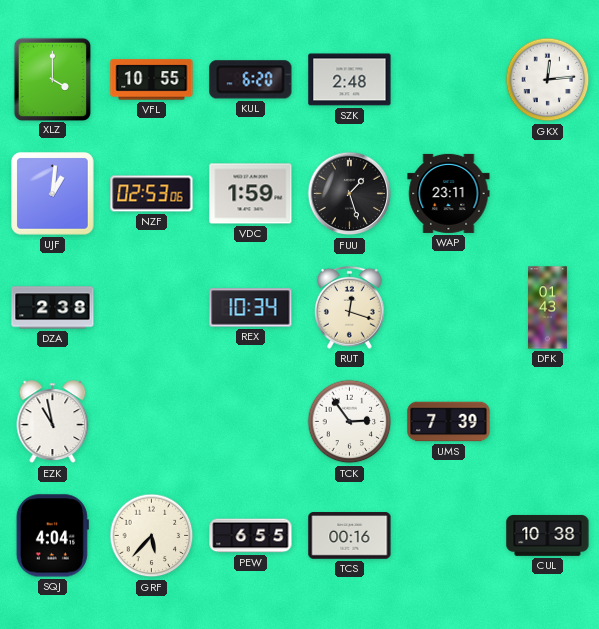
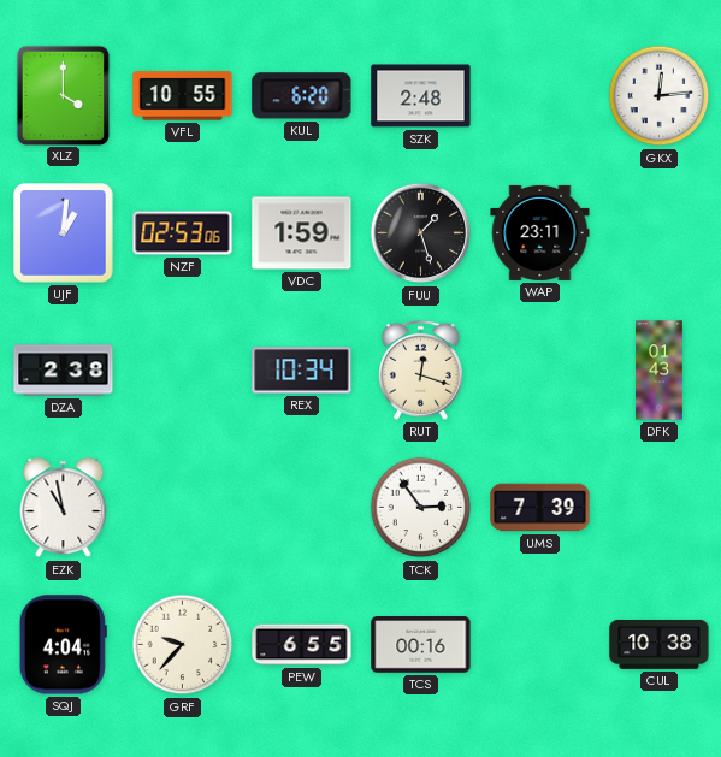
GRF: 5:37 -> 9:37 (183, 645)
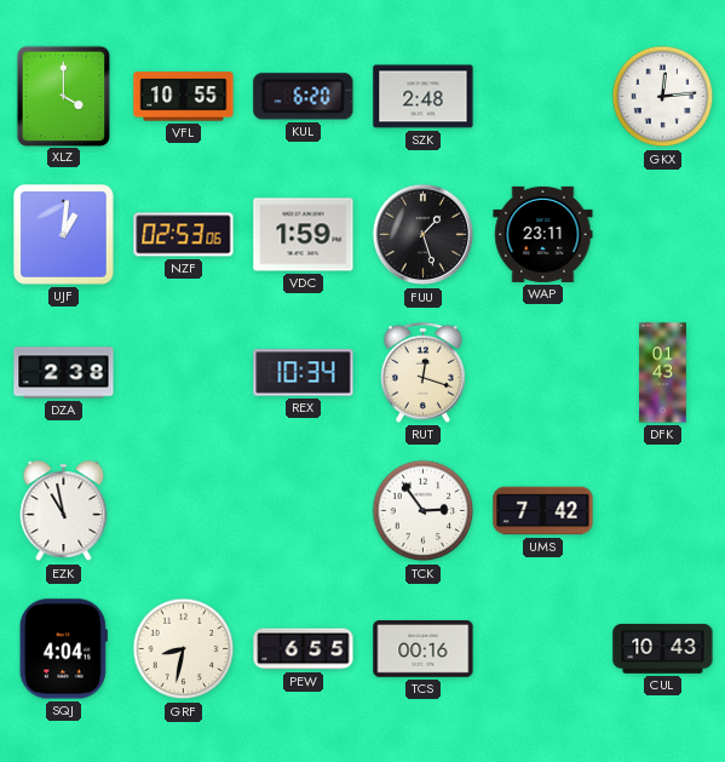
UMS: 7:39 -> 7:42 (543, 511)
GRF: 9:37 -> 8:32 (184, 649)
CUL: 10:38 -> 10:43 (663, 648)
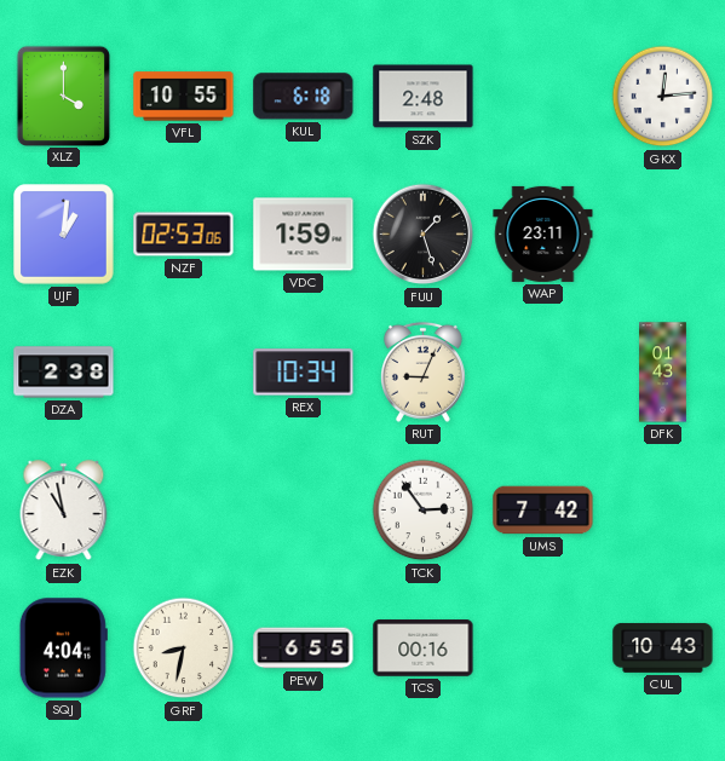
KUL: 6:20 -> 6:18 (304, 97)
RUT: 12:18 -> 9:04 (422, 371)
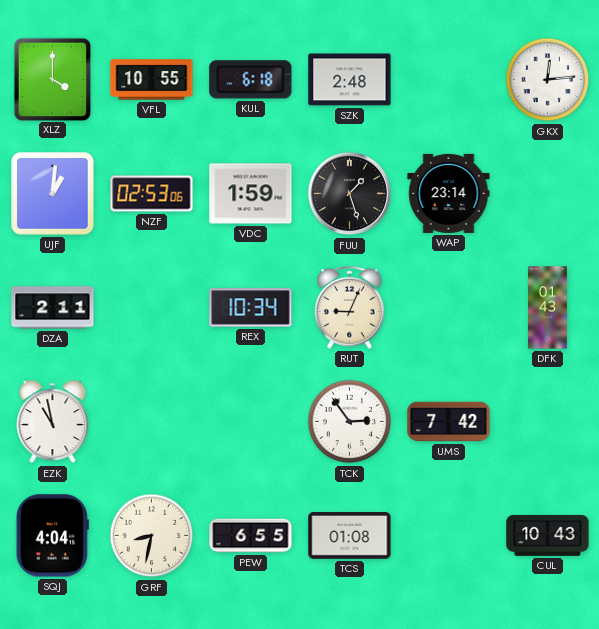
WAP: 23:11 -> 23:14 (449, 193)
DZA: 2:38 -> 2:11 (53, 308)
TCS: 00:16 -> 01:08 (350, 536)
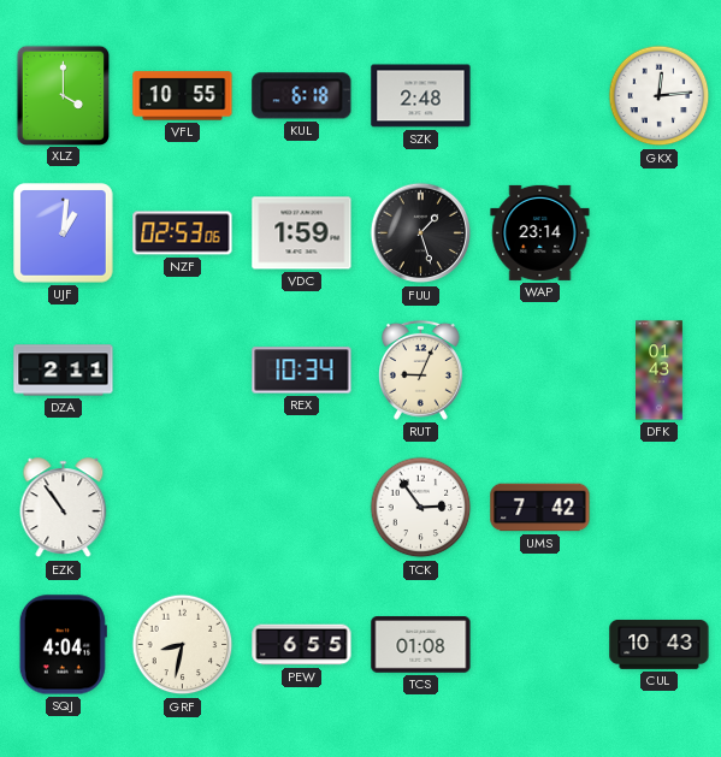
EZK: 10:58 -> 10:54 (64, 508)
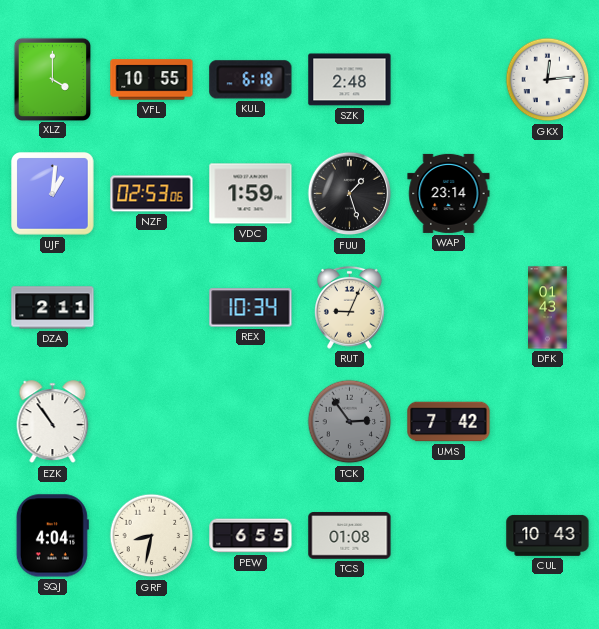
TCK dial: white -> grey (350, 422)
